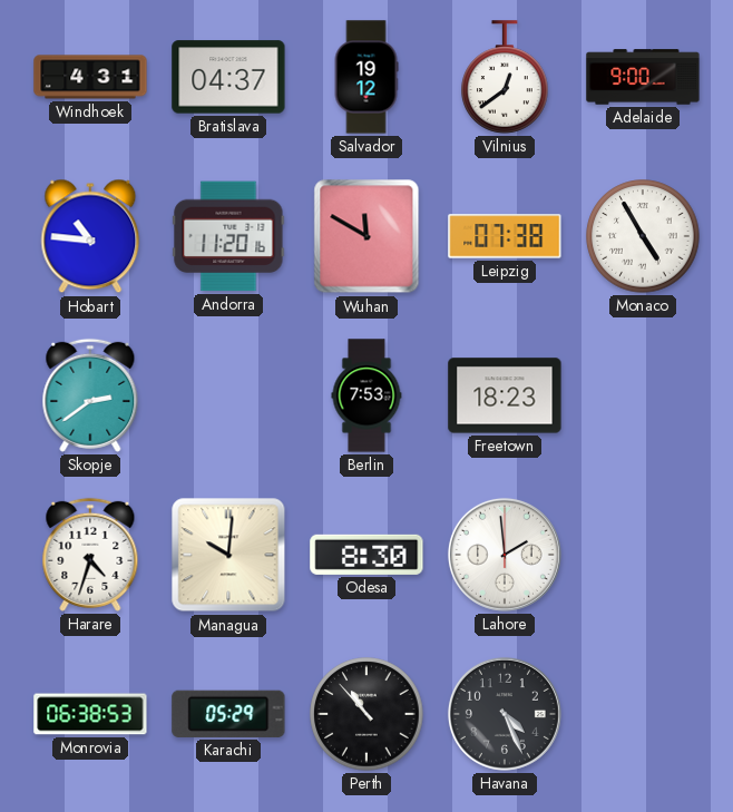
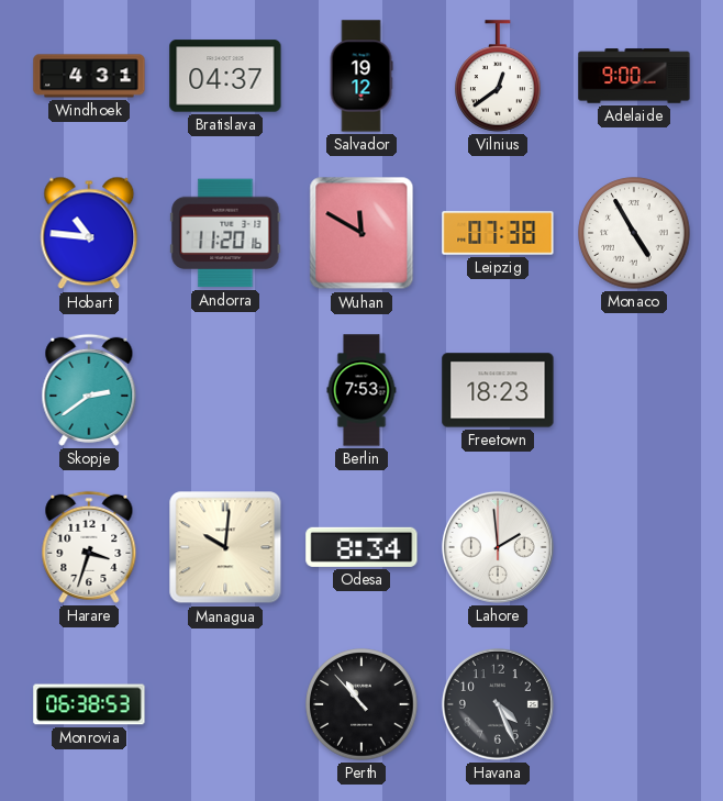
Harare: 4:33 -> 3:33 (89, 547)
Odesa: 8:30 -> 8:34 (361, 547)
Karachi: 05:29 -> none (228, 714)
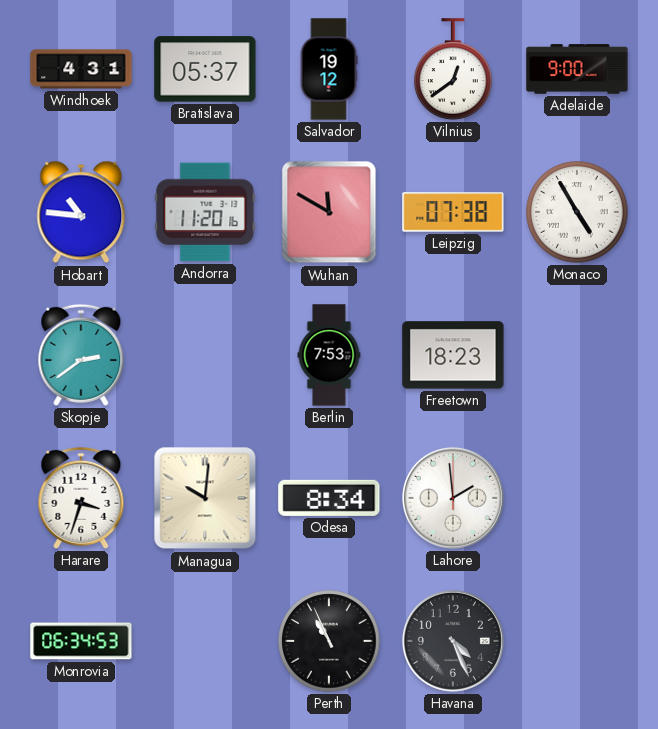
Bratislava: 04:37 -> 05:37 (205, 69)
Monrovia: 06:38 -> 06:34 (81, 641)
Perth: 10:53 -> 10:56 (329, 641)
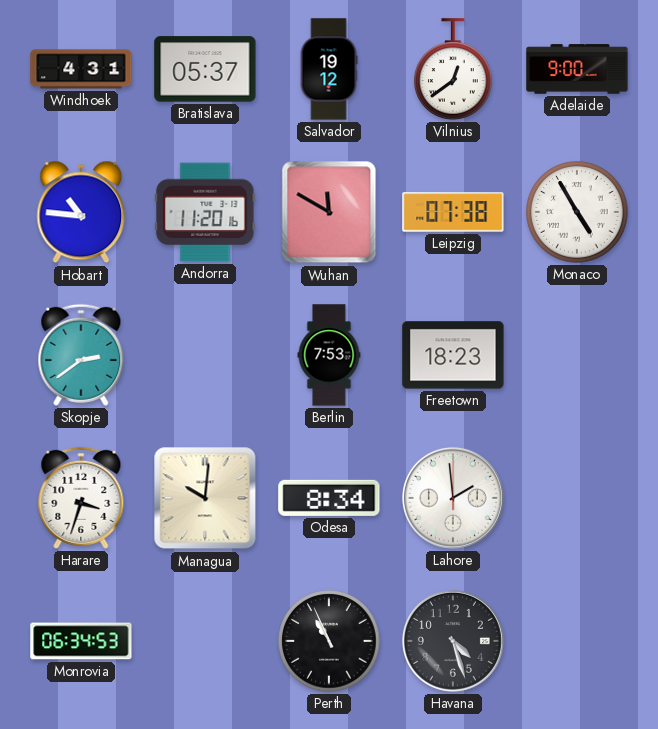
Havana: 4:26 -> 4:27 (453, 641)
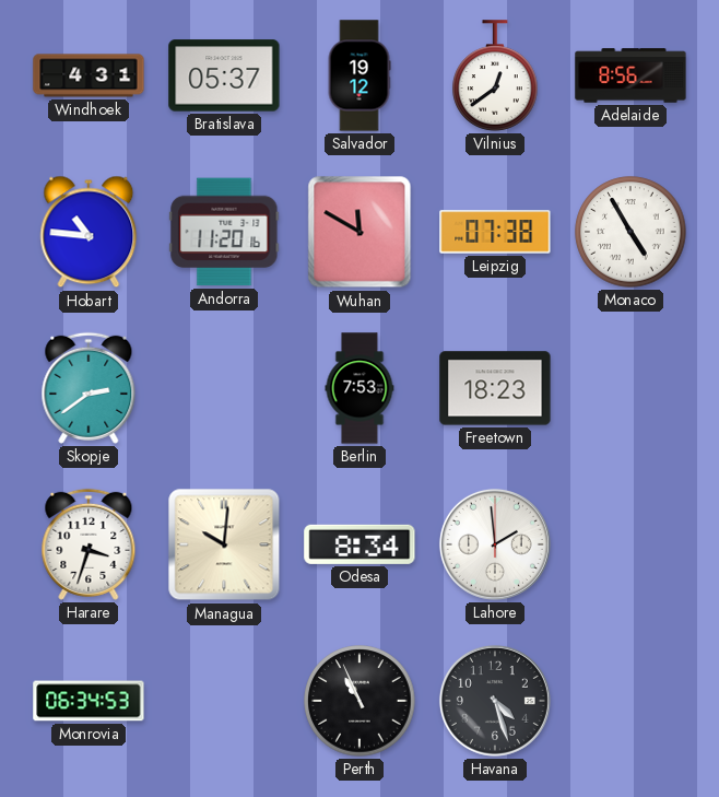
Adelaide: 9:00 -> 8:56 (630, 75)
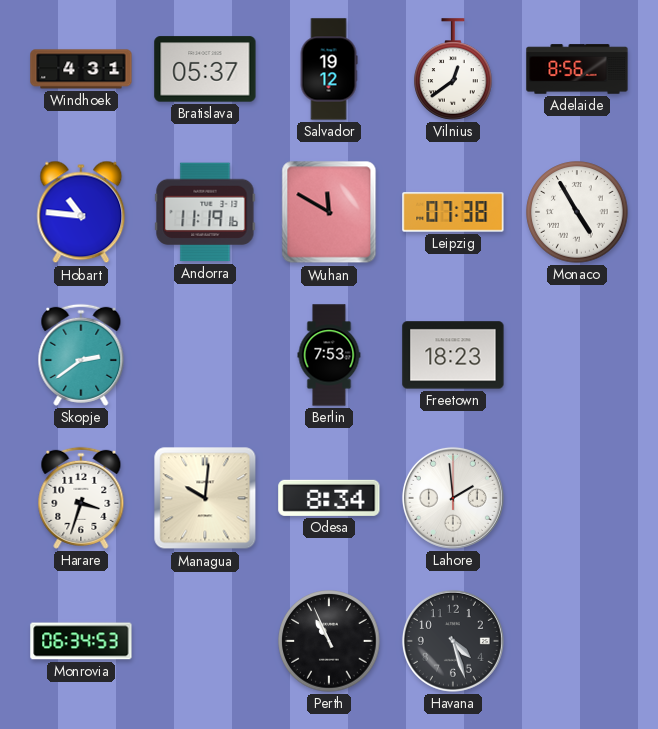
Andorra: 11:20 -> 11:19 (205, 212)
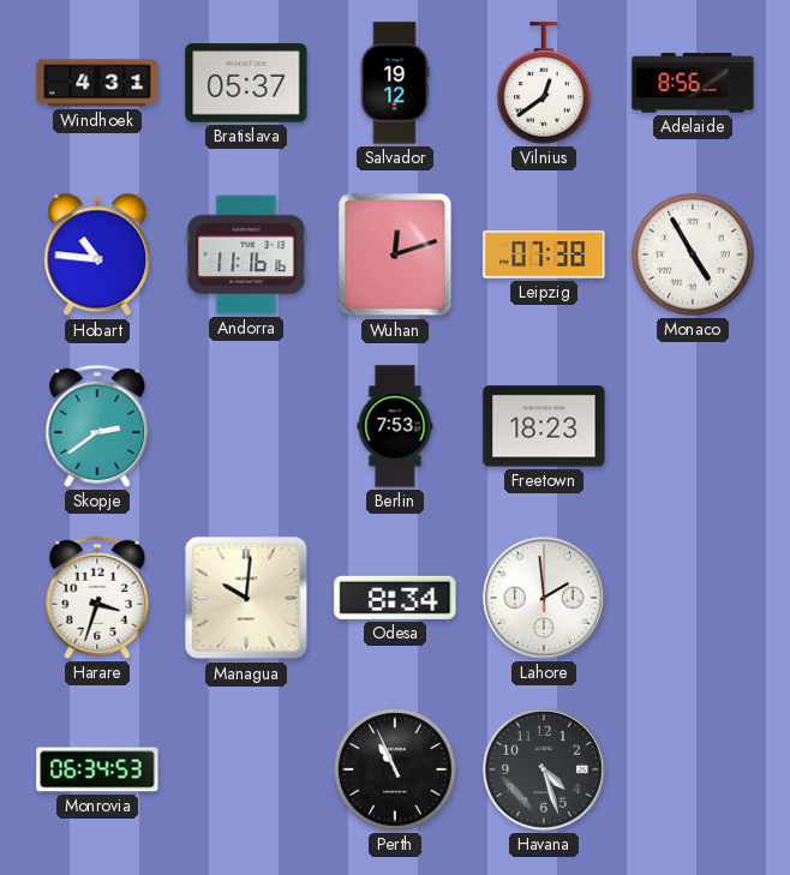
Andorra: 11:19 -> 11:16 (246, 254)
Wuhan: 11:50 -> 12:12 (395, 254)
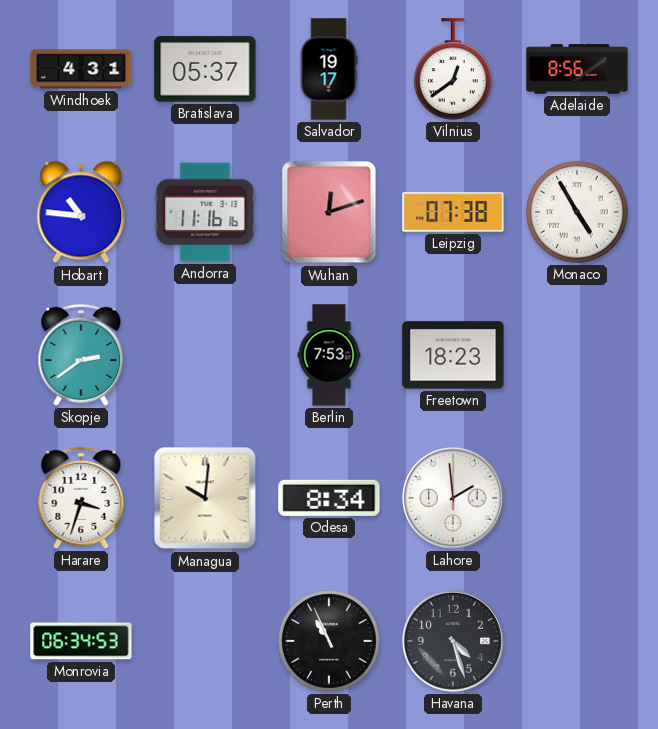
Salvador: 19:12 -> 19:17 (329, 69)
